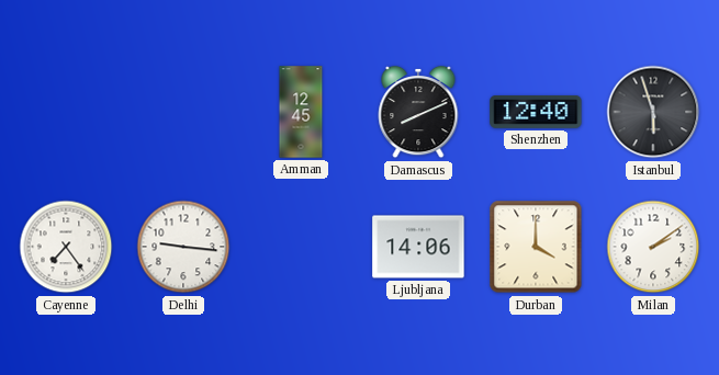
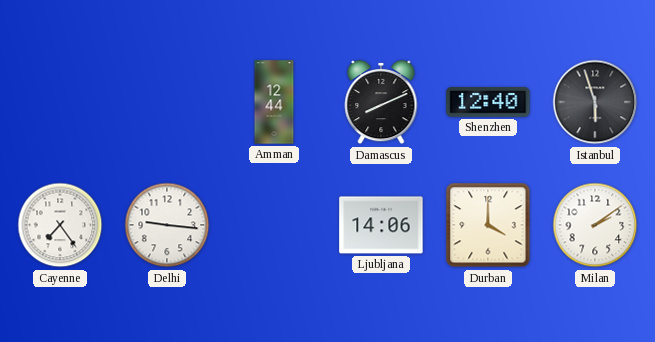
Amman: 12:45 -> 12:44 (274, 102)
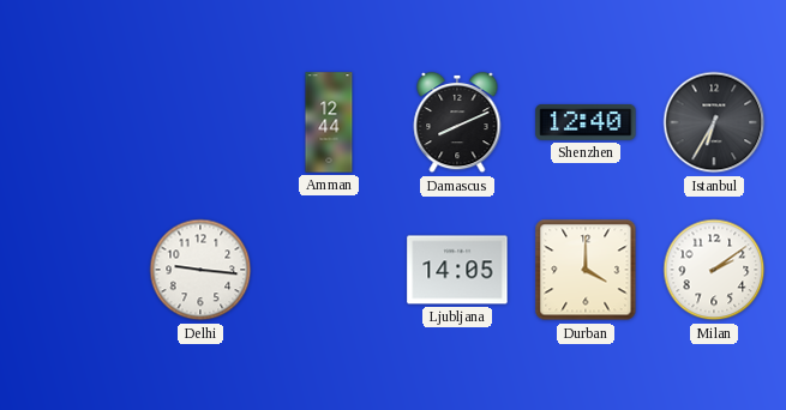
Istanbul: 5:57 -> 6:35 (714, 122)
Cayenne: 7:24 -> none (60, 225)
Ljubljana: 14:06 -> 14:05 (457, 270)
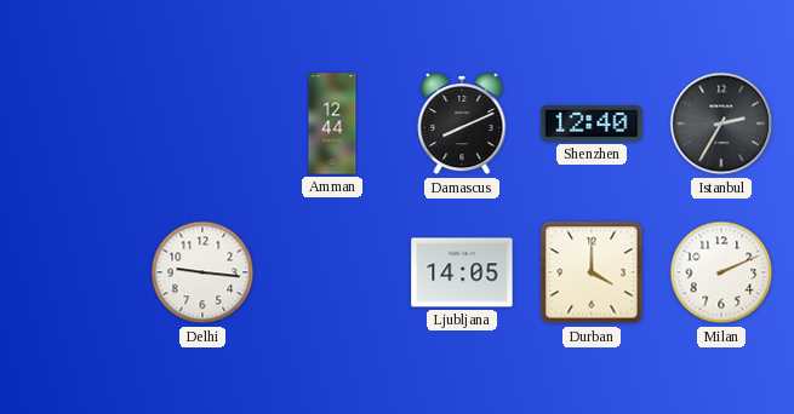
Istanbul: 6:35 -> 2:35 (721, 123)
Milan: 2:09 -> 2:11 (721, 272)
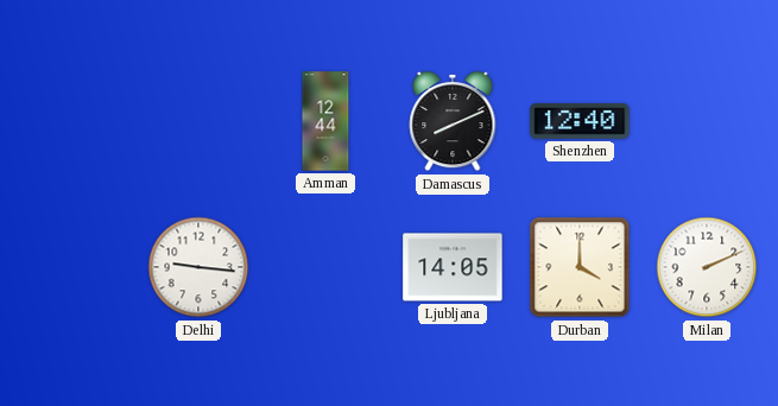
Istanbul: 2:35 -> none (721, 123)
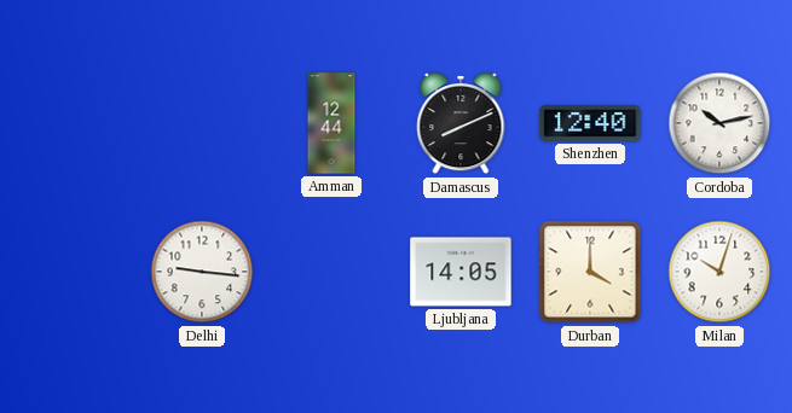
Cordoba: none -> 10:13 (719, 123)
Milan: 2:11 -> 10:03 (719, 272)
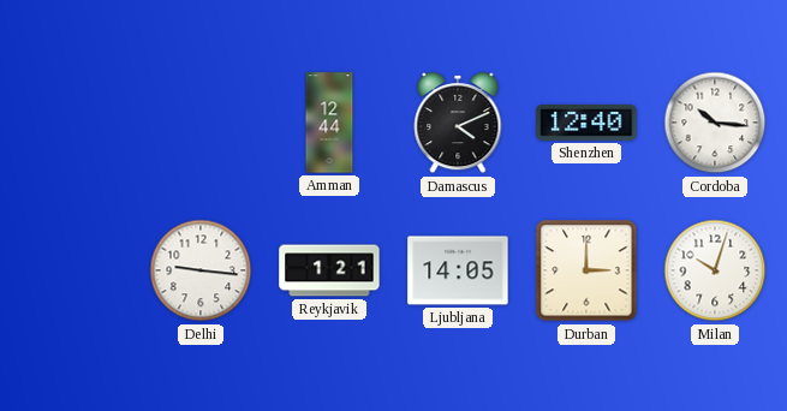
Damascus: 8:11 -> 4:11 (458, 123)
Cordoba: 10:13 -> 10:16 (715, 123)
Reykjavik: none -> 1:21 (329, 270)
Durban: 4:00 -> 3:00 (586, 270)
